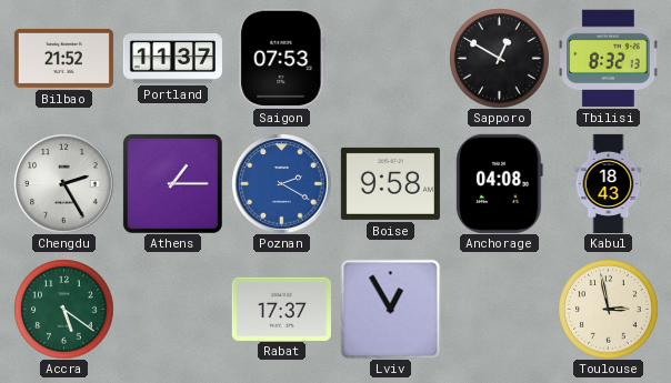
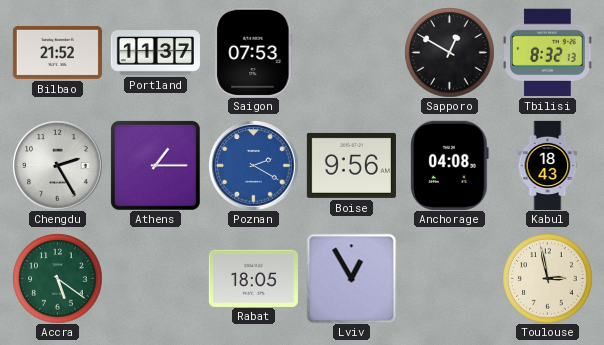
Boise: 9:58 -> 9:56 (351, 165)
Rabat: 17:37 -> 18:05 (253, 278)
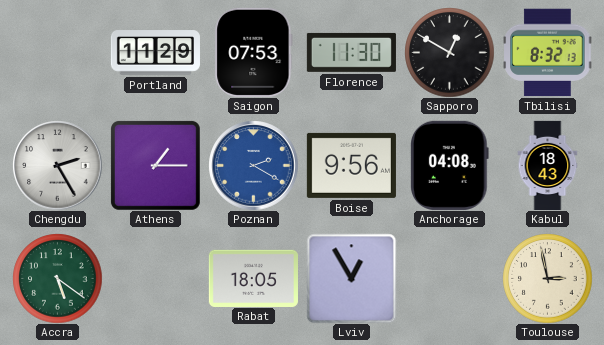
Bilbao: 21:52 -> none (57, 52)
Portland: 11:37 -> 11:29 (155, 53)
Florence: none -> 11:30 (351, 52)
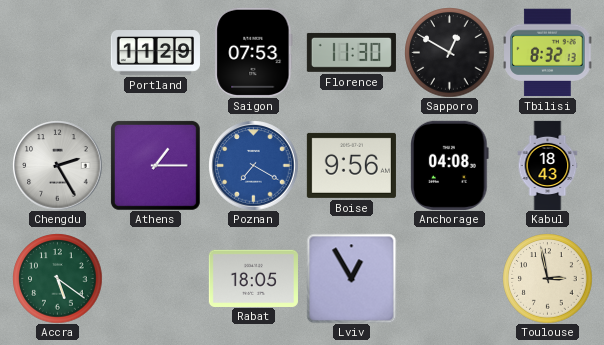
Poznan: 2:20 -> 7:20 (253, 165)
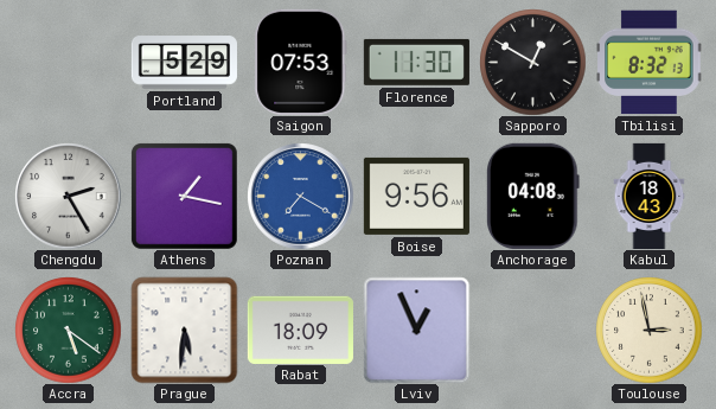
Portland: 11:29 -> 5:29 (184, 63)
Athens: 1:15 -> 1:17 (184, 196)
Prague: none -> 5:31 (184, 330)
Rabat: 18:05 -> 18:09 (300, 330)
Lviv: 12:55 -> 12:56 (416, 330)
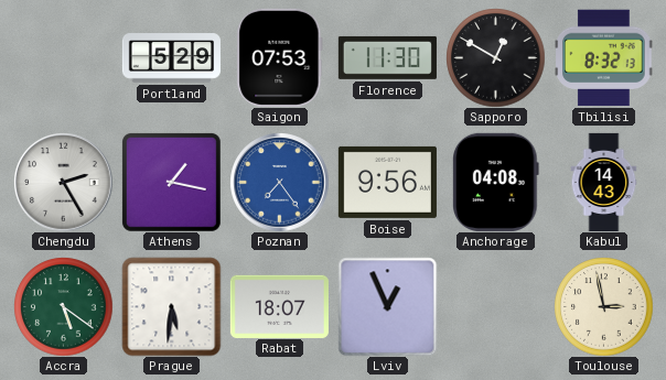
Poznan: 7:20 -> 7:24 (279, 182)
Kabul: 18:43 -> 14:43 (604, 182)
Rabat: 18:09 -> 18:07 (279, 306)
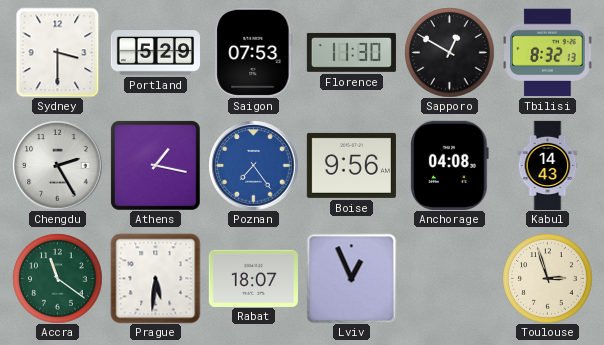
Sydney: none -> 3:30 (58, 52)
Accra: 5:21 -> 11:21 (57, 278)
Toulouse: 2:58 -> 2:57 (547, 278)
